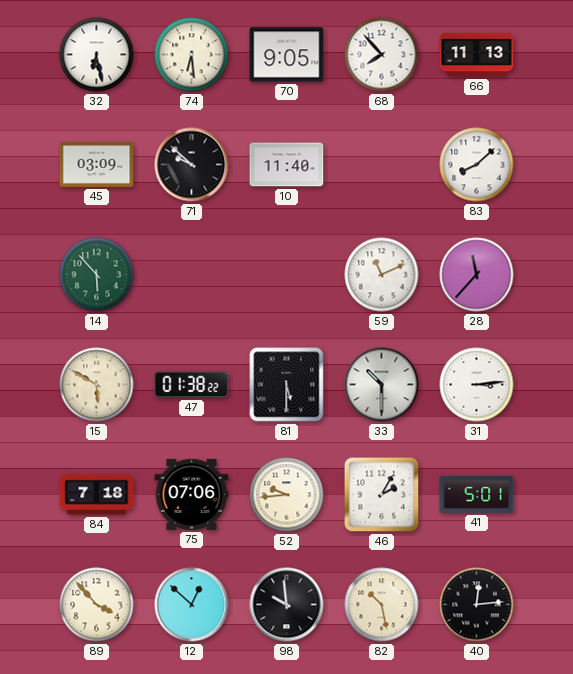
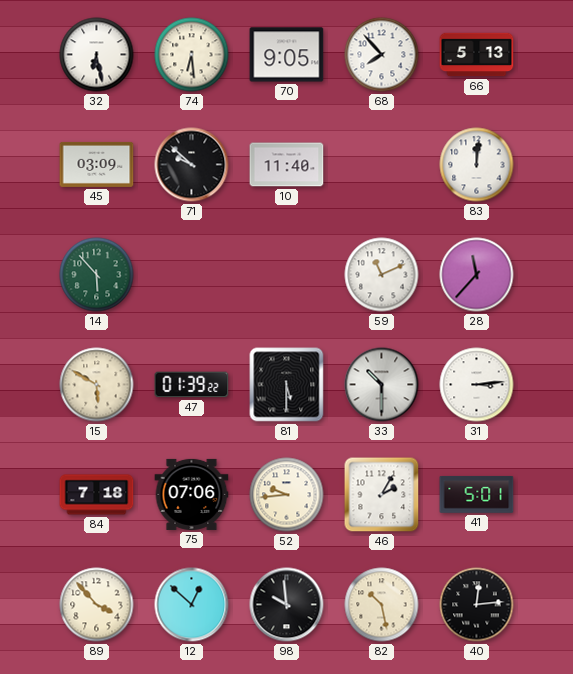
66: 11:13 -> 5:13 (477, 55)
83: 8:08 -> 12:01 (477, 165)
47: 01:38 -> 01:39 (192, 385)
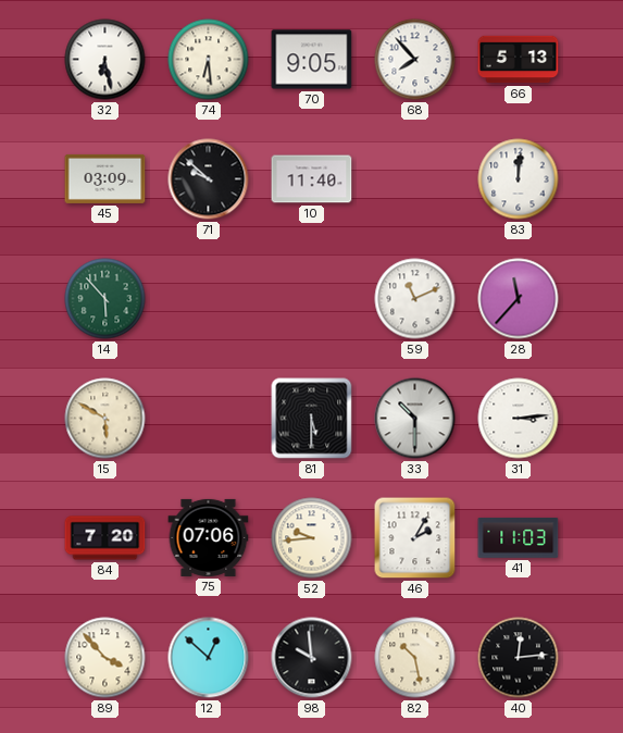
47: 01:39 -> none (192, 385)
84: 7:18 -> 7:20 (105, 538)
41: 5:01 -> 11:03 (519, 537)
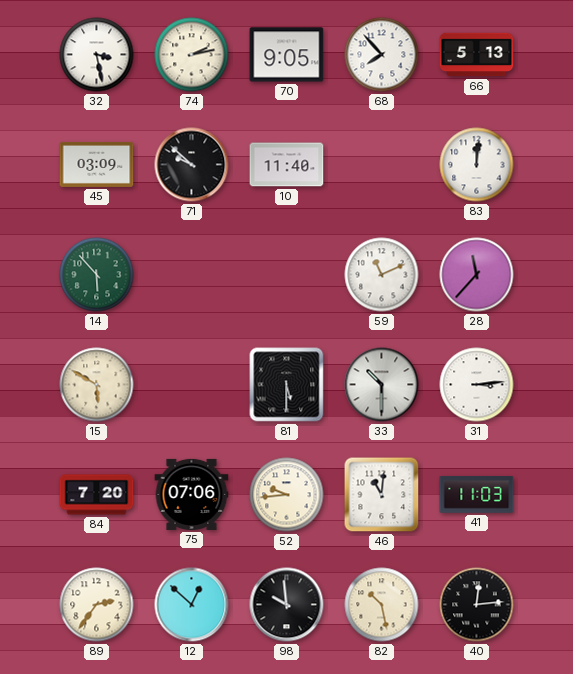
32: 6:28 -> 3:28 (97, 55)
74: 6:29 -> 2:13 (192, 55)
46: 2:05 -> 11:01 (382, 495)
89: 3:53 -> 2:36 (97, 605)
